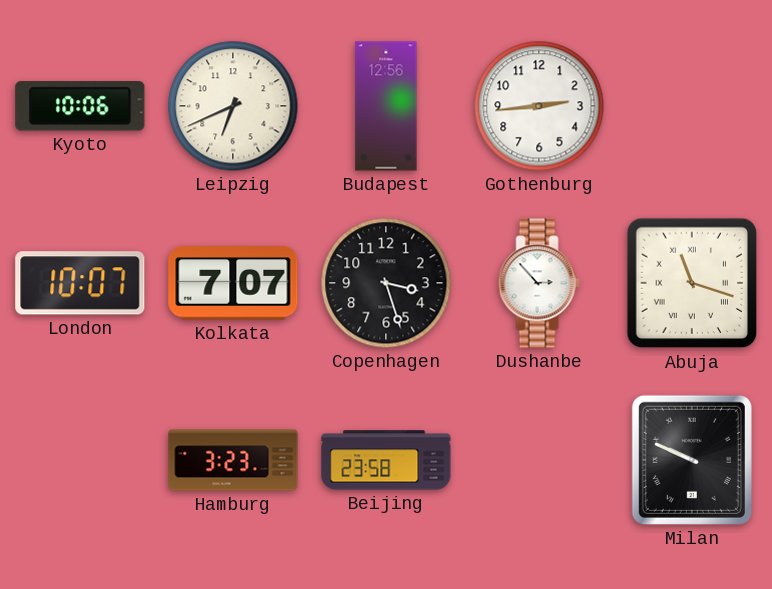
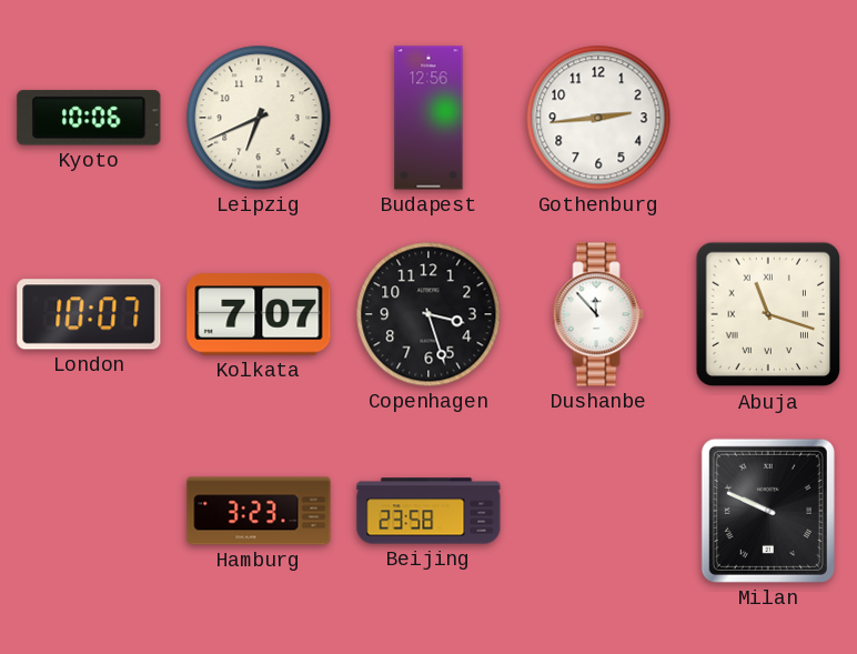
Dushanbe: 2:53 -> 11:53 (598, 314)
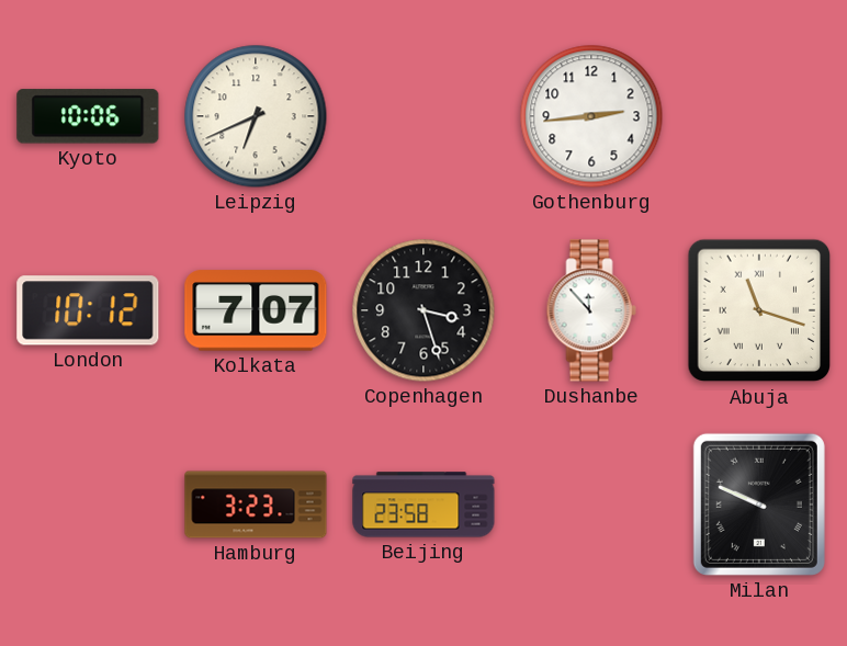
Budapest: 12:56 -> none (428, 118)
London: 10:07 -> 10:12 (88, 310)
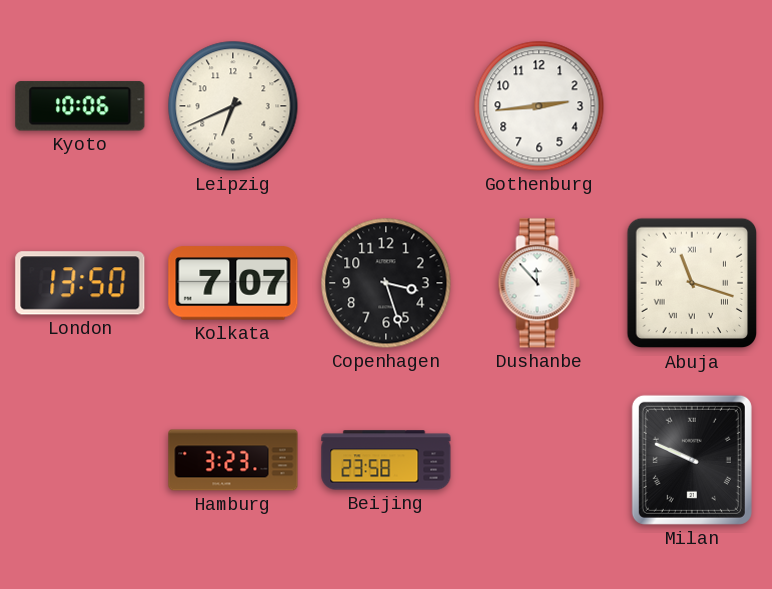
London: 10:12 -> 13:50 (80, 283)
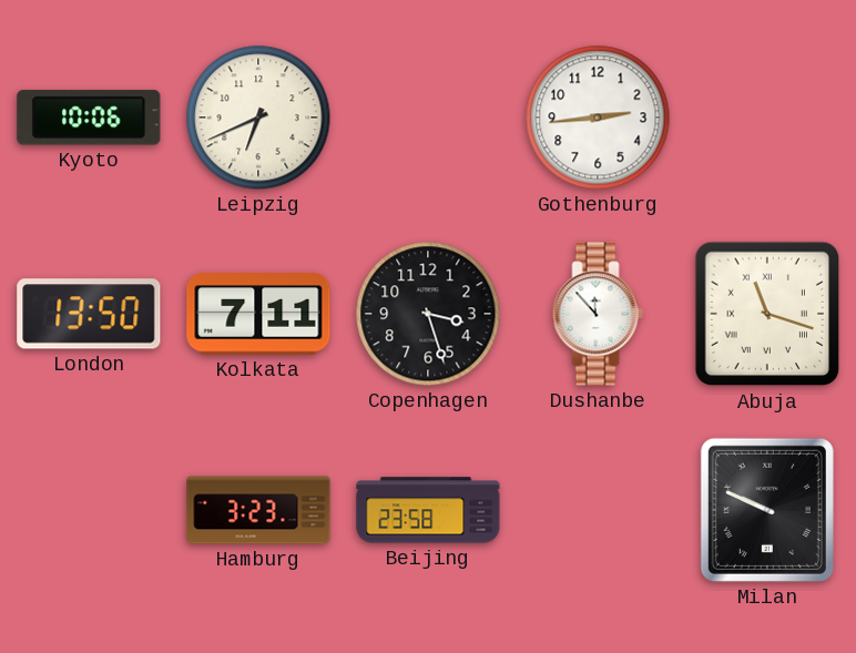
Kolkata: 7:07 -> 7:11 (258, 314)
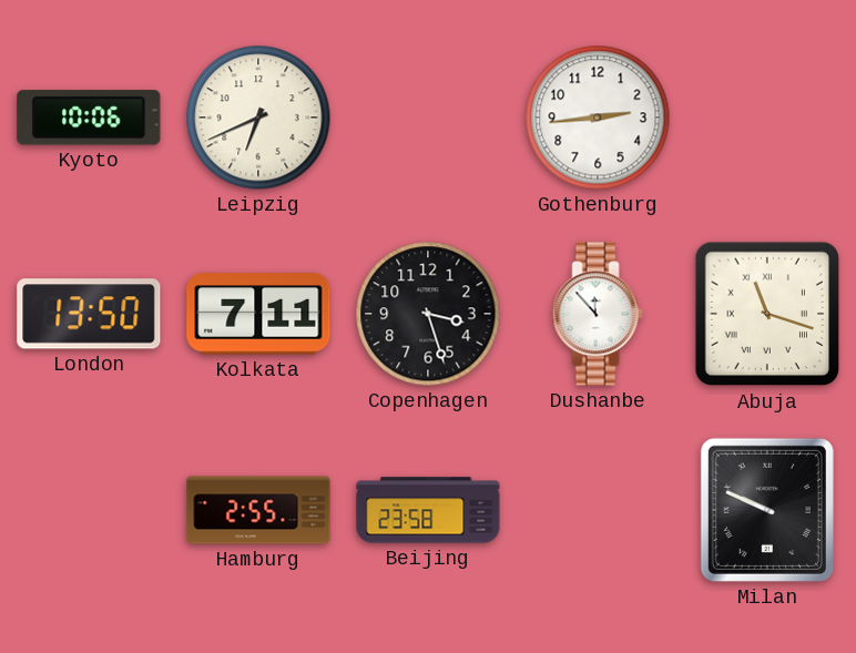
Hamburg: 3:23 -> 2:55 (258, 510)
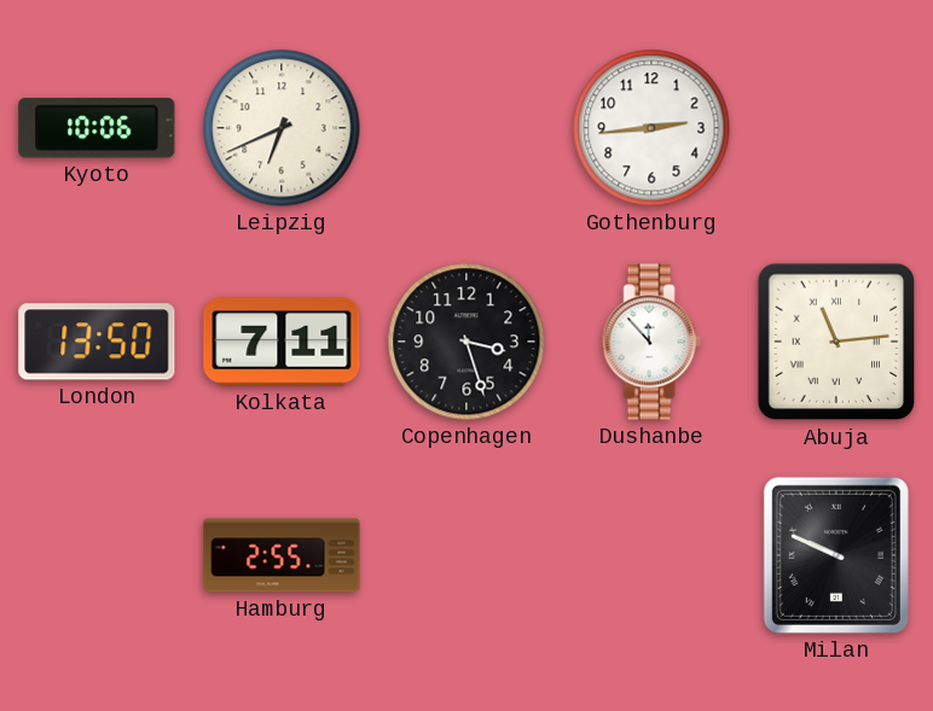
Abuja: 11:18 -> 11:14 (836, 342)
Beijing: 23:58 -> none (428, 510)
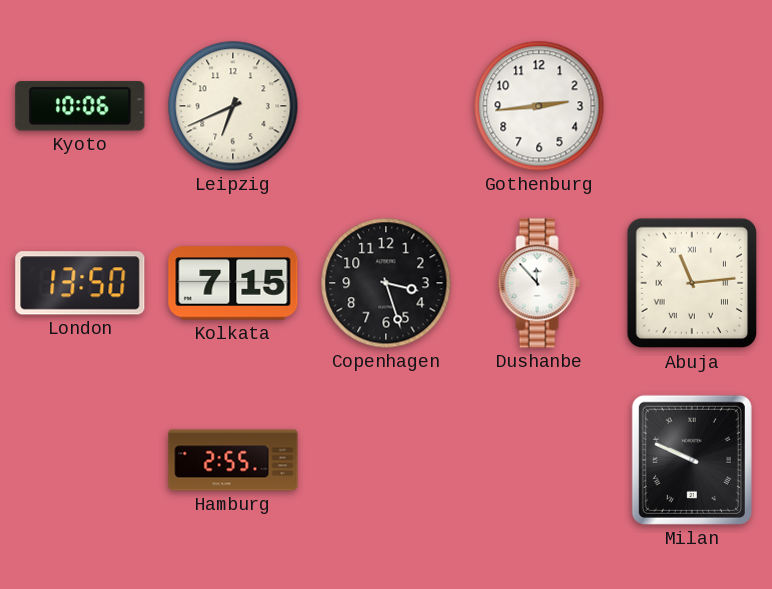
Kolkata: 7:11 -> 7:15 (233, 283)
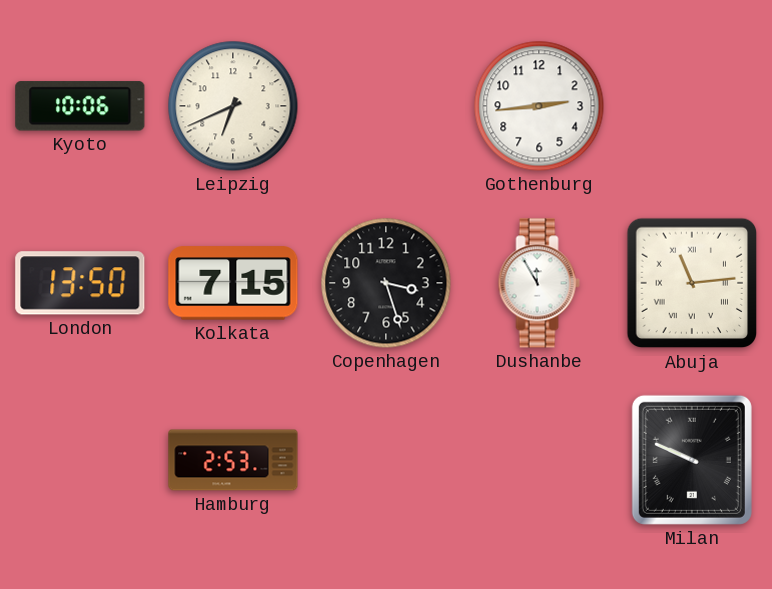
Dushanbe: 11:53 -> 11:55 (539, 283)
Hamburg: 2:55 -> 2:53 (233, 460)
